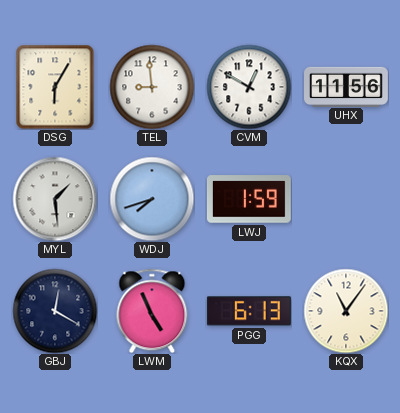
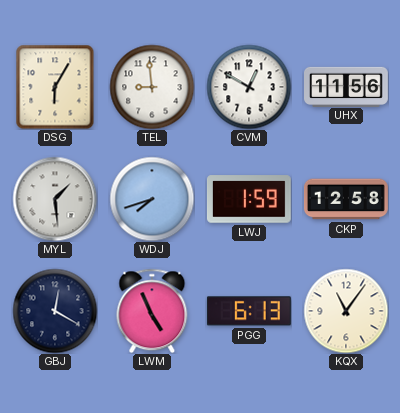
CKP: none -> 12:58 (347, 199)
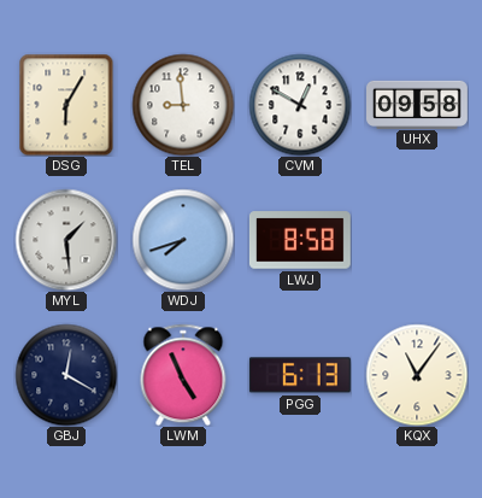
UHX: 11:56 -> 09:58 (418, 104)
LWJ: 1:59 -> 8:58 (300, 240)
CKP: 12:58 -> none (347, 199)
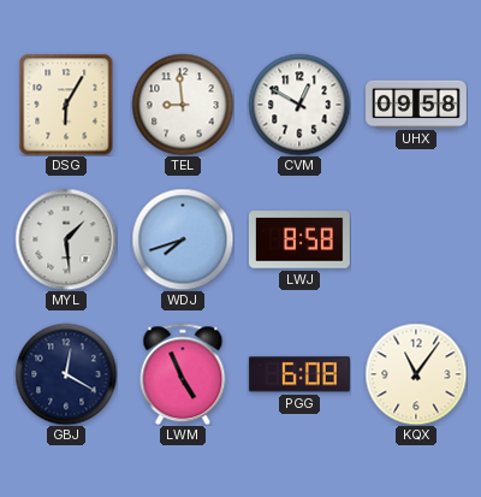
PGG: 6:13 -> 6:08 (299, 374)
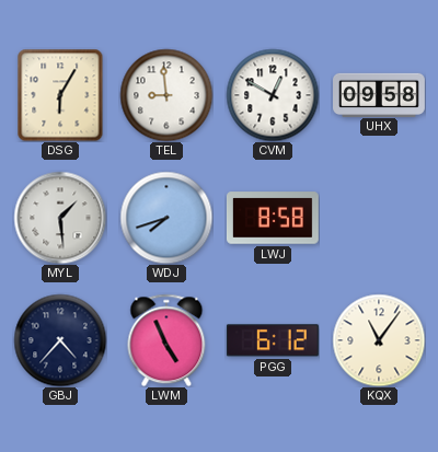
GBJ: 12:20 -> 4:37 (60, 340)
PGG: 6:08 -> 6:12 (273, 340)
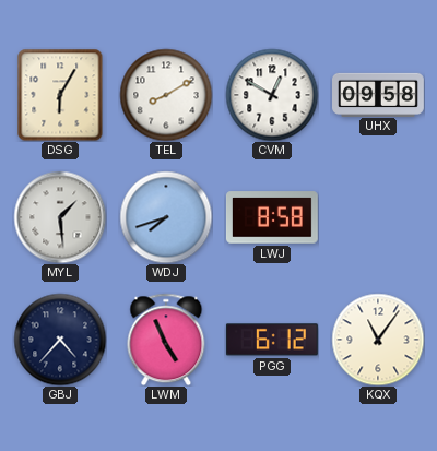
TEL: 8:59 -> 8:10 (166, 95)
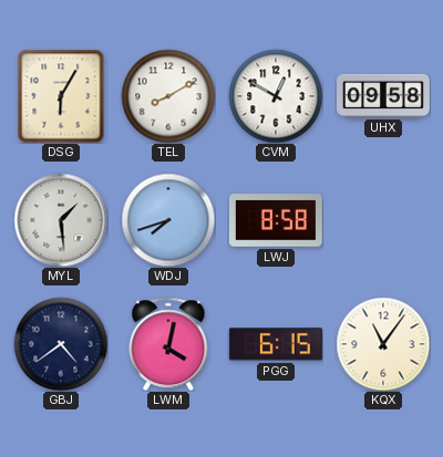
GBJ: 4:37 -> 4:39 (61, 344)
LWM: 4:56 -> 4:02 (168, 344)
PGG: 6:12 -> 6:15 (276, 344)
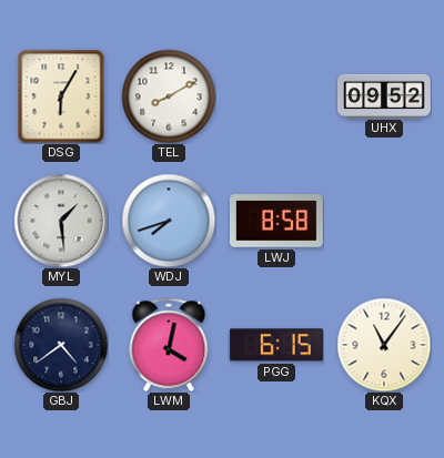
CVM: 12:50 -> none (276, 96)
UHX: 09:58 -> 09:52 (385, 95)
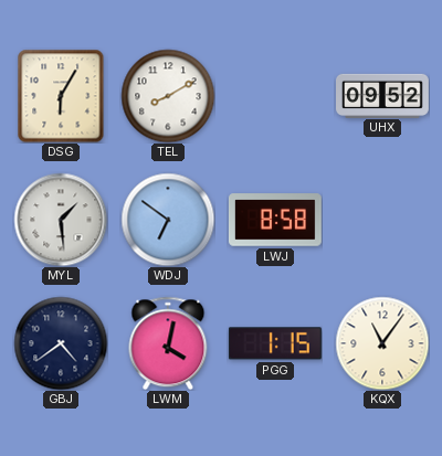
WDJ: 7:42 -> 6:51 (168, 220)
PGG: 6:15 -> 1:15 (275, 343)
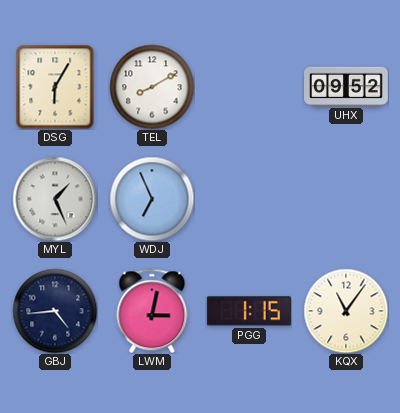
MYL: 1:29 -> 1:26 (55, 199)
WDJ: 6:51 -> 6:56 (152, 199)
LWJ: 8:58 -> none (275, 220)
GBJ: 4:39 -> 4:44 (55, 311)
LWM: 4:02 -> 3:02 (152, 311)
